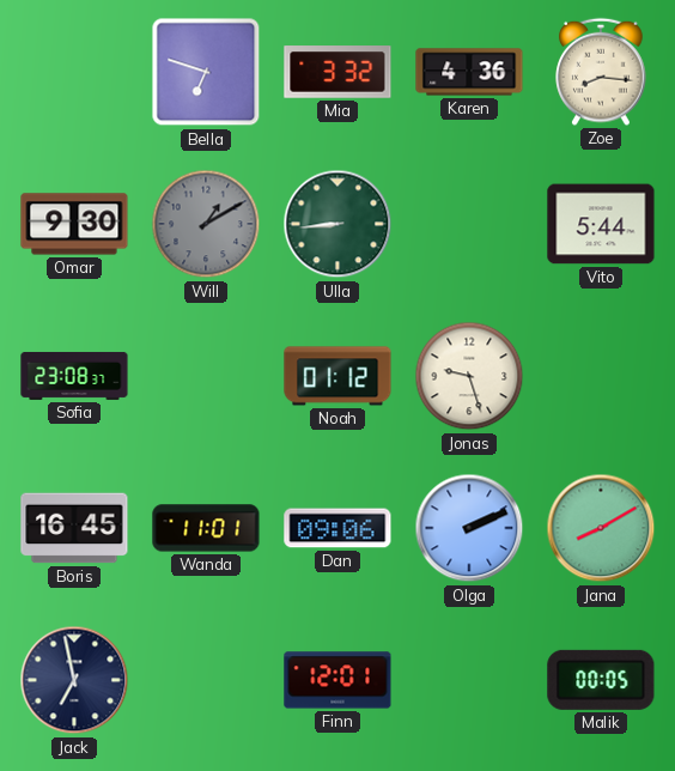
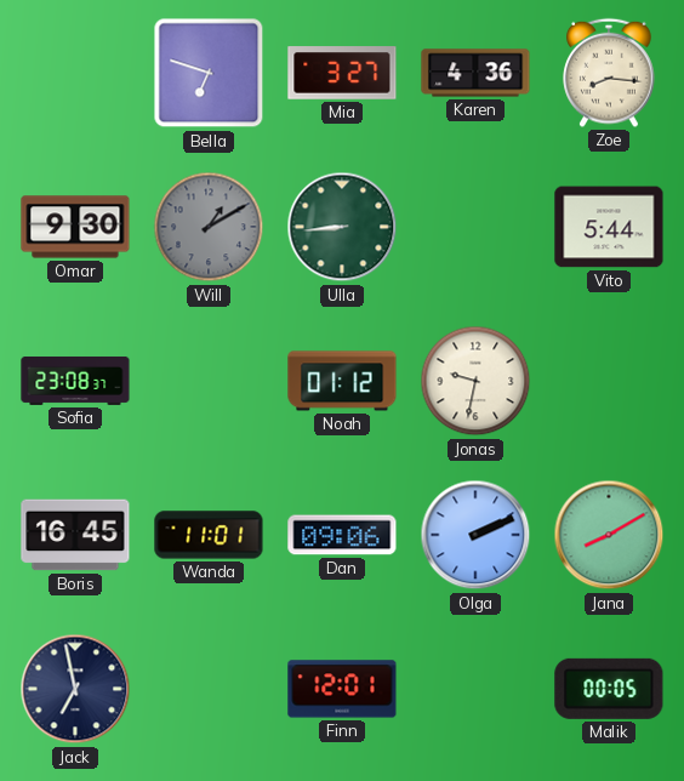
Mia: 3:32 -> 3:27 (342, 73)
Jonas: 9:27 -> 9:32 (475, 381)
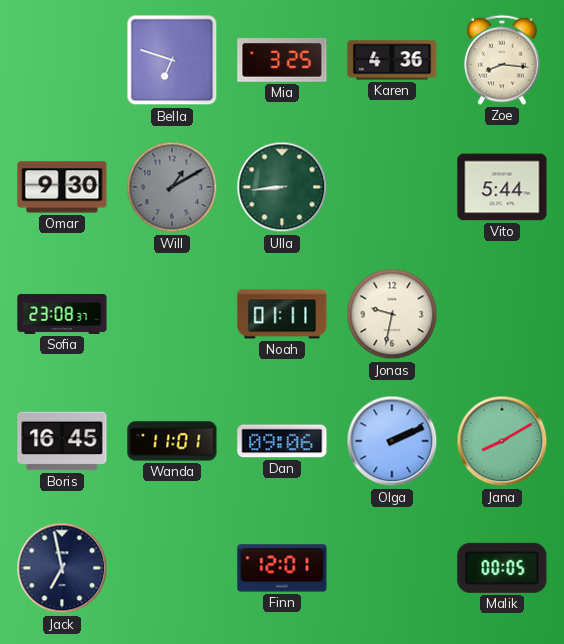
Mia: 3:27 -> 3:25 (282, 60)
Noah: 01:12 -> 01:11 (282, 314)
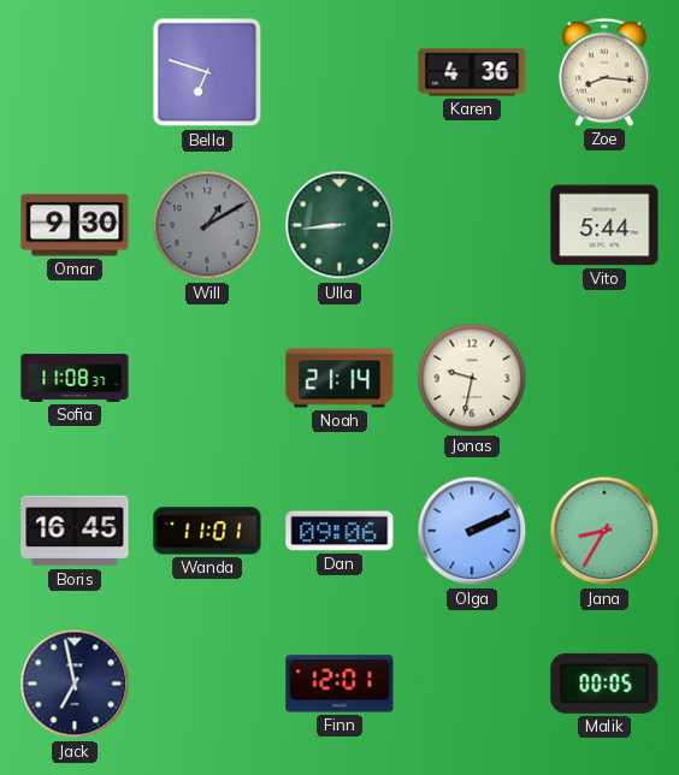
Mia: 3:25 -> none (282, 60)
Sofia: 23:08 -> 11:08 (75, 378)
Noah: 01:11 -> 21:14 (339, 378)
Jana: 8:10 -> 8:35 (604, 531)
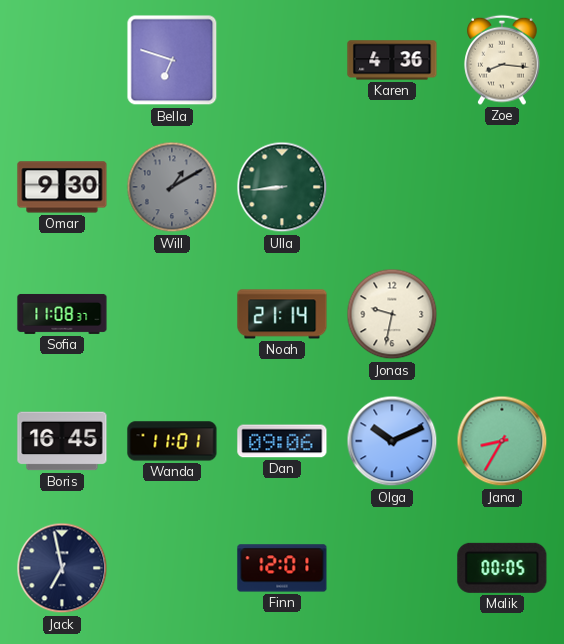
Vito: 5:44 -> none (604, 225)
Olga: 2:11 -> 10:11 (392, 441)
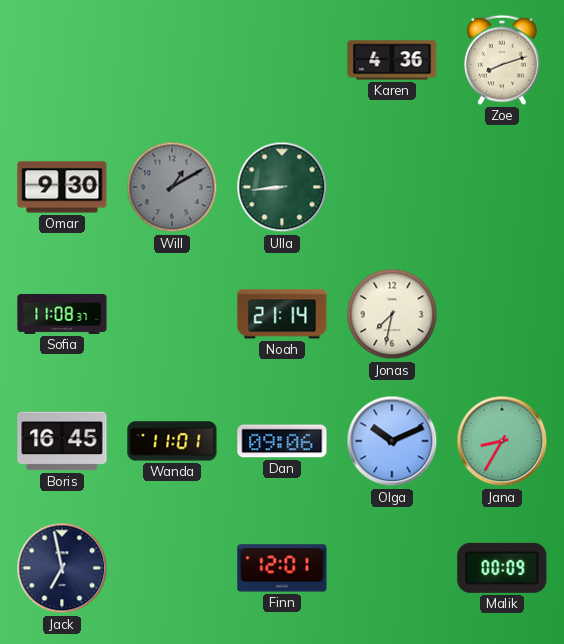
Bella: 6:48 -> none (172, 60)
Zoe: 8:16 -> 8:12 (502, 60)
Jonas: 9:32 -> 7:32 (392, 314)
Malik: 00:05 -> 00:09 (502, 568)
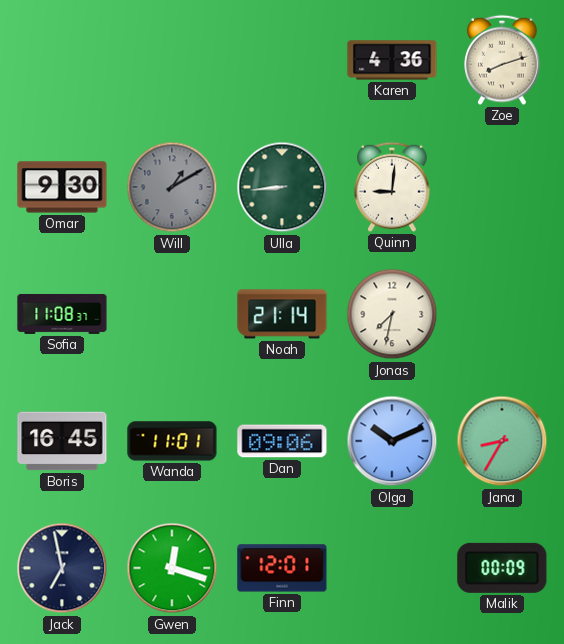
Quinn: none -> 9:01 (392, 187)
Gwen: none -> 12:18 (172, 568)
